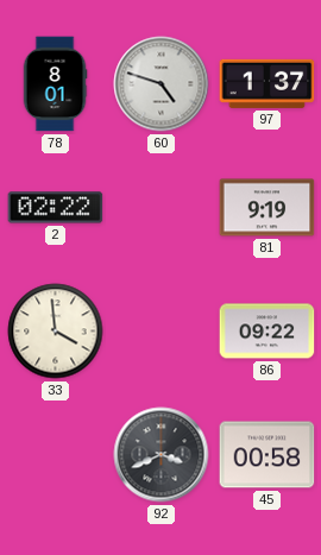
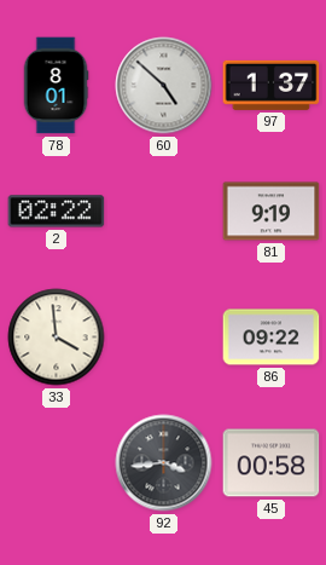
60: 4:48 -> 4:52 (164, 86)
92: 3:41 -> 3:44 (164, 463)
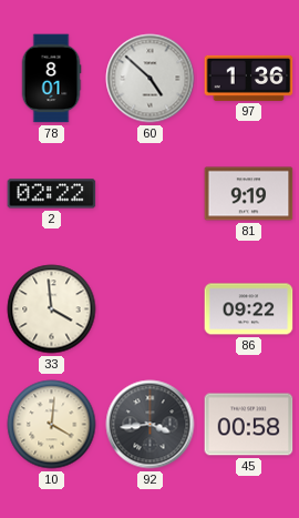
97: 1:37 -> 1:36 (249, 78)
10: none -> 4:01 (52, 425)
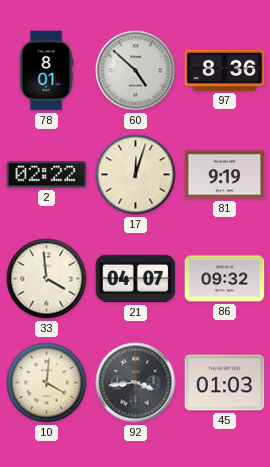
97: 1:36 -> 8:36 (225, 70)
17: none -> 12:03 (136, 175)
21: none -> 04:07 (136, 279)
86: 09:22 -> 09:32 (225, 279)
45: 00:58 -> 01:03 (225, 383)
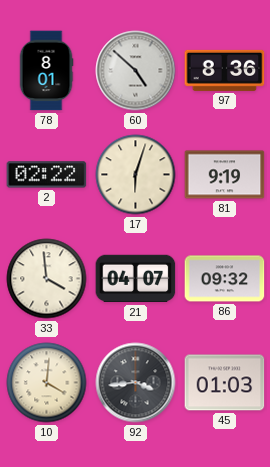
17: 12:03 -> 6:03 (136, 175)
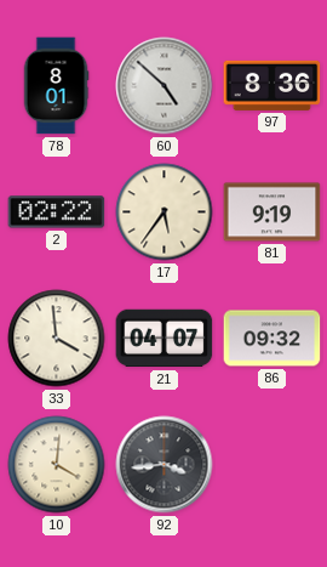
17: 6:03 -> 5:36 (165, 212)
45: 01:03 -> none (225, 383)
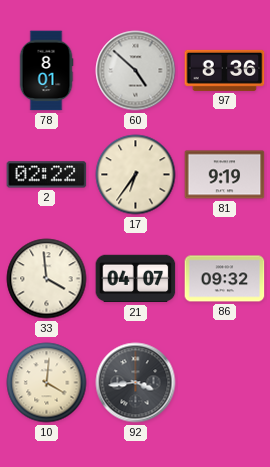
17: 5:36 -> 6:36 (136, 175)
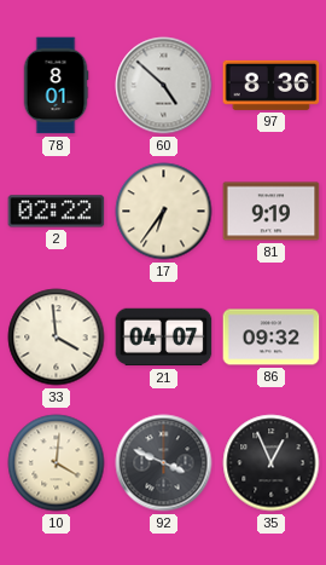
92: 3:44 -> 3:49 (164, 463)
35: none -> 12:56 (272, 463)
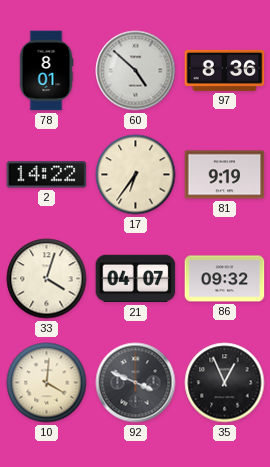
2: 02:22 -> 14:22 (47, 175)
33: 3:59 -> 4:03 (47, 279)
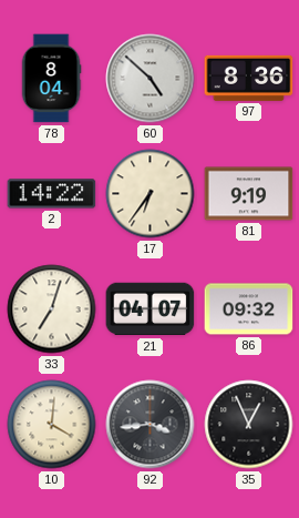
78: 8:01 -> 8:04 (51, 79)
33: 4:03 -> 7:03 (52, 309)
92: 3:49 -> 3:44 (151, 425)
